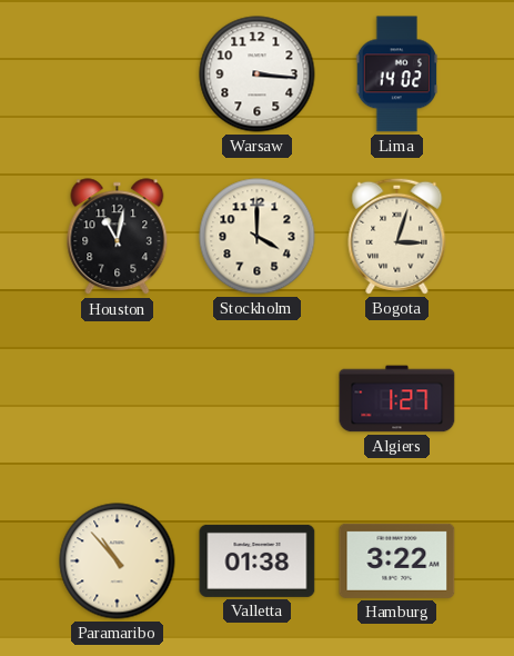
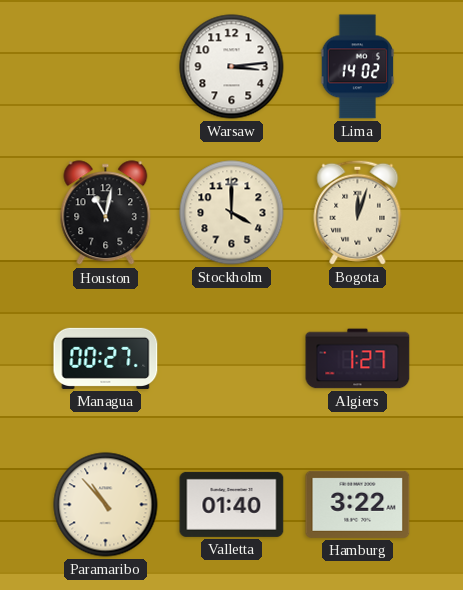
Warsaw: 3:16 -> 3:14 (232, 67)
Bogota: 3:03 -> 12:03 (358, 212)
Managua: none -> 00:27 (106, 358)
Valletta: 01:38 -> 01:40 (232, 504)
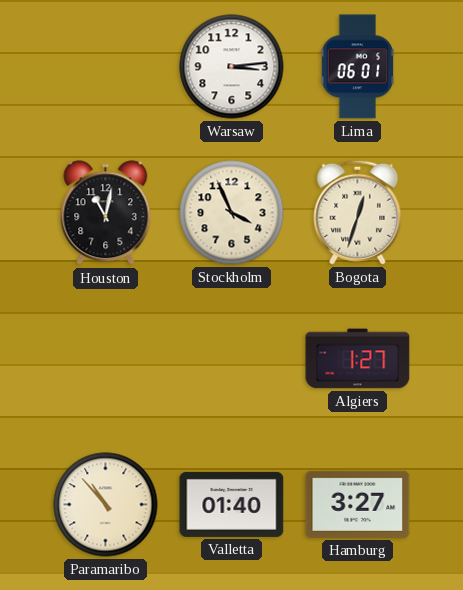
Lima: 14:02 -> 06:01 (358, 67)
Stockholm: 4:00 -> 3:56 (232, 213)
Bogota: 12:03 -> 12:33 (358, 212)
Managua: 00:27 -> none (106, 358)
Hamburg: 3:22 -> 3:27 (358, 504)
